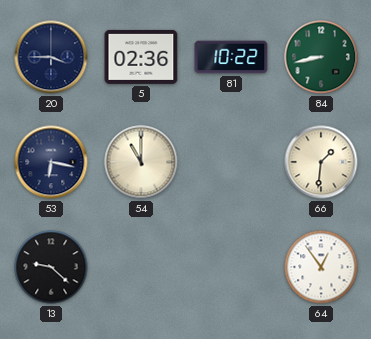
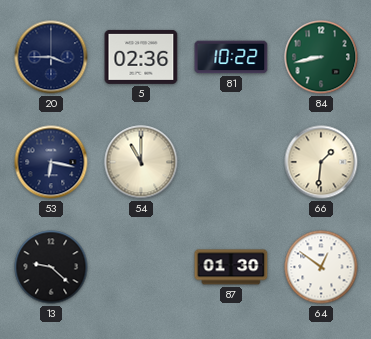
87: none -> 01:30 (231, 267)
64: 12:54 -> 12:51 (321, 267)
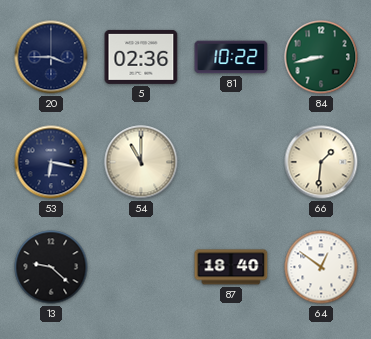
87: 01:30 -> 18:40 (231, 267)
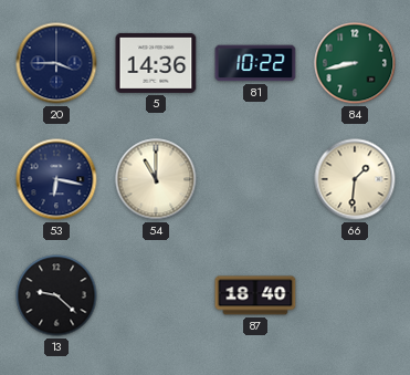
5: 02:36 -> 14:36 (156, 63)
64: 12:51 -> none (321, 267)
